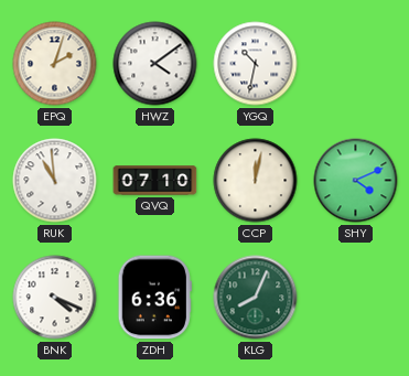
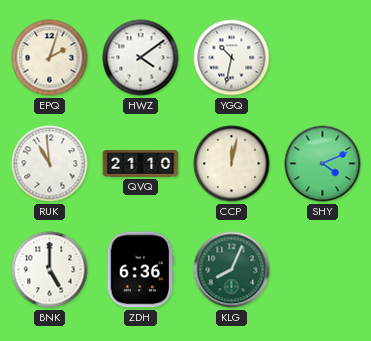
QVQ: 07:10 -> 21:10 (141, 164)
BNK: 4:19 -> 5:00 (50, 270)
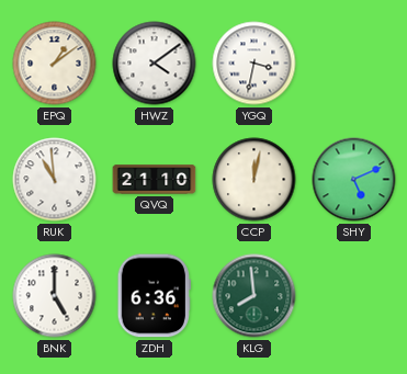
EPQ: 2:03 -> 1:09 (55, 64)
YGQ: 10:32 -> 3:32 (255, 64)
SHY: 4:11 -> 5:11 (354, 180)
KLG: 8:04 -> 7:59 (255, 296)
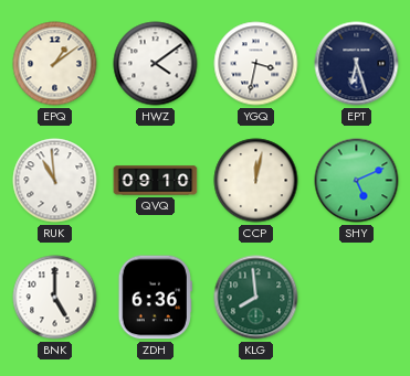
EPT: none -> 6:27 (357, 64)
QVQ: 21:10 -> 09:10 (156, 181)
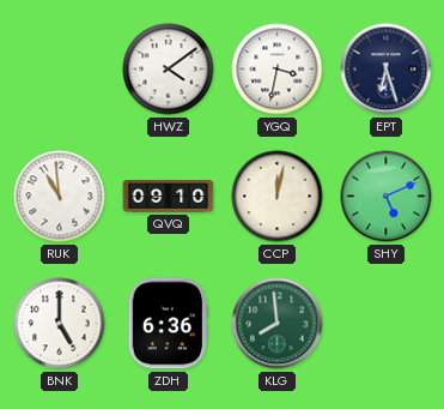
EPQ: 1:09 -> none (55, 64)
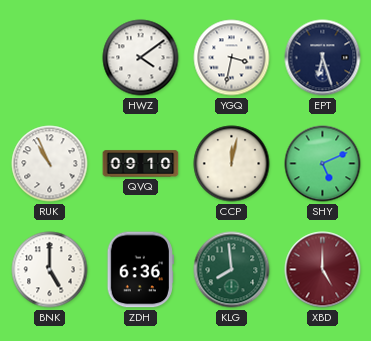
RUK: 10:59 -> 10:56 (50, 164)
XBD: none -> 5:00 (323, 270)
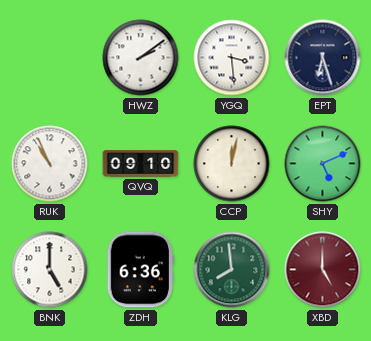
HWZ: 4:09 -> 2:09 (141, 58)
YGQ: 3:32 -> 3:29 (232, 58)
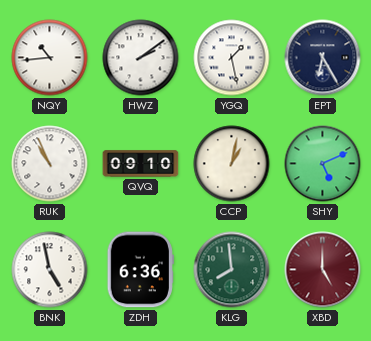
NQY: none -> 10:44 (50, 58)
YGQ: 3:29 -> 1:28 (232, 58)
EPT: 6:27 -> 6:25 (323, 58)
CCP: 12:02 -> 1:02 (232, 164)
BNK: 5:00 -> 4:58 (50, 270)
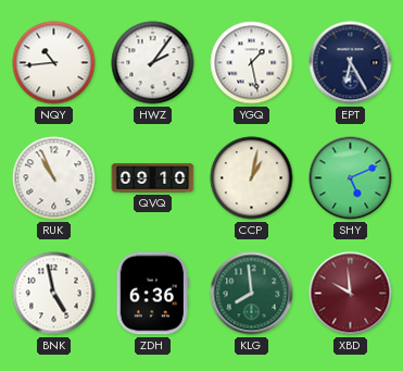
HWZ: 2:09 -> 2:06 (153, 63)
XBD: 5:00 -> 9:59 (351, 294)
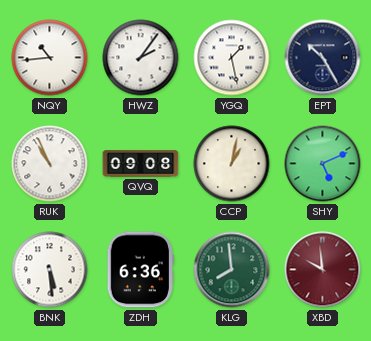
EPT: 6:25 -> 10:25 (323, 58)
QVQ: 09:10 -> 09:08 (141, 164)
BNK: 4:58 -> 5:29 (50, 270)
